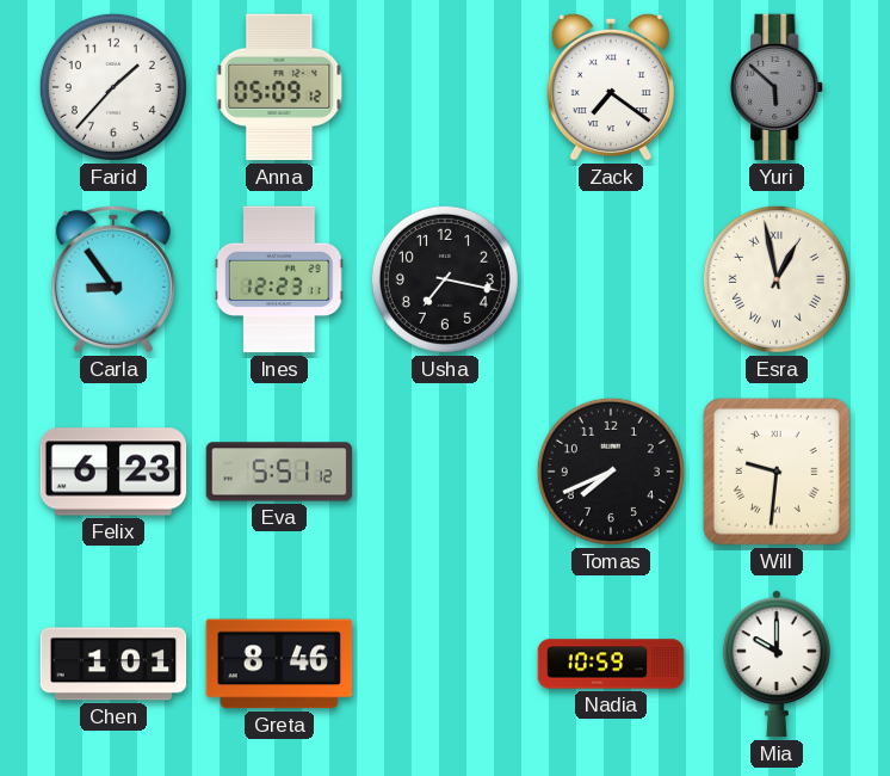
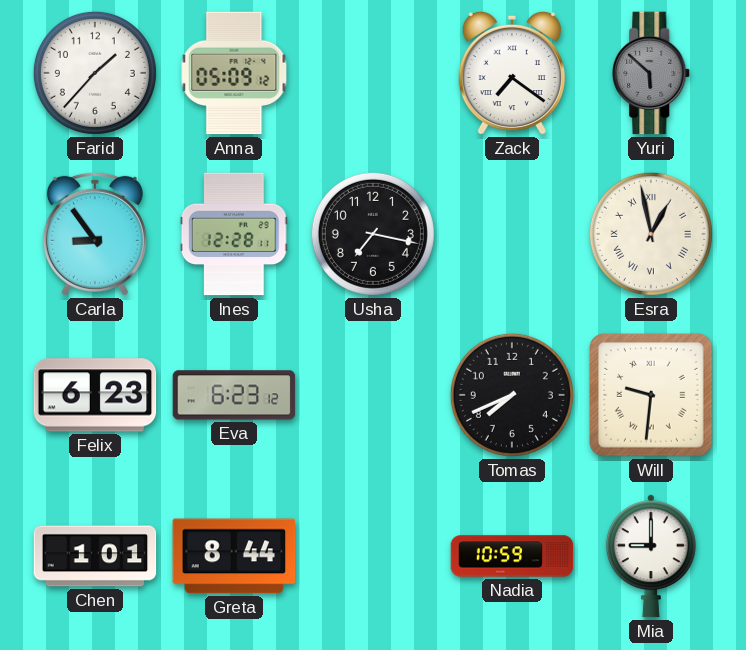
Ines: 12:23 -> 12:28 (234, 234)
Eva: 5:51 -> 6:23 (234, 395)
Greta: 8:46 -> 8:44 (234, 556)
Mia: 10:00 -> 9:00 (651, 556)
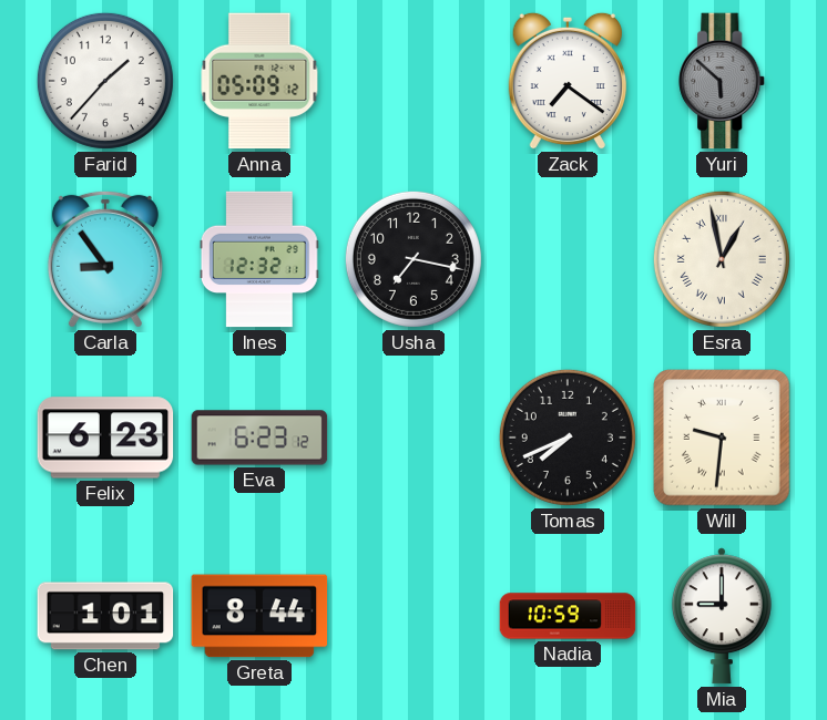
Ines: 12:28 -> 12:32 (259, 259)
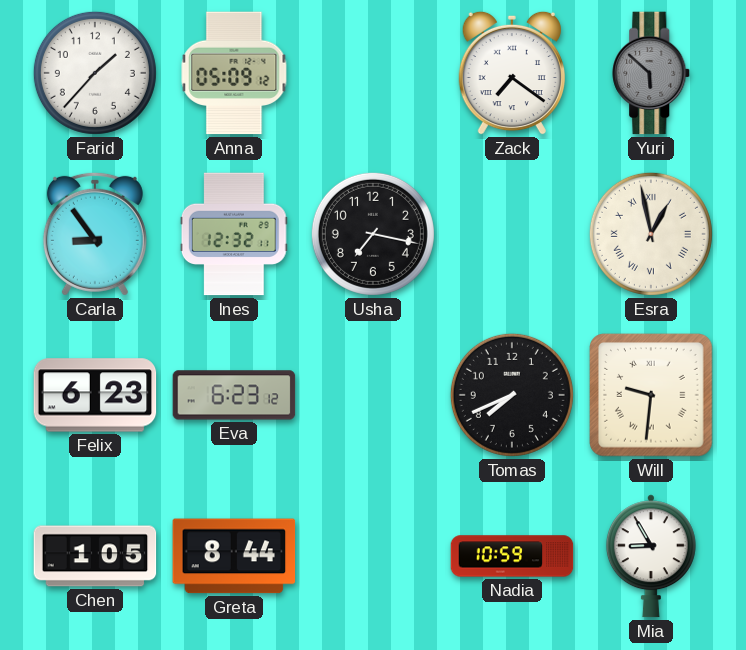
Chen: 1:01 -> 1:05 (95, 556)
Mia: 9:00 -> 8:55 (651, 556)
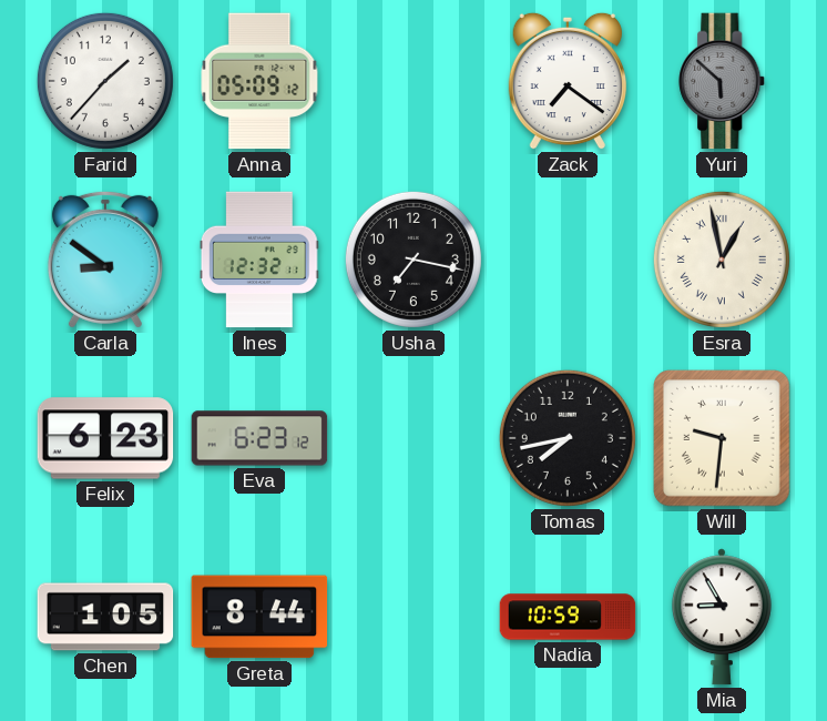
Carla: 8:54 -> 8:51 (105, 260)
Tomas: 7:41 -> 7:43 (568, 438)
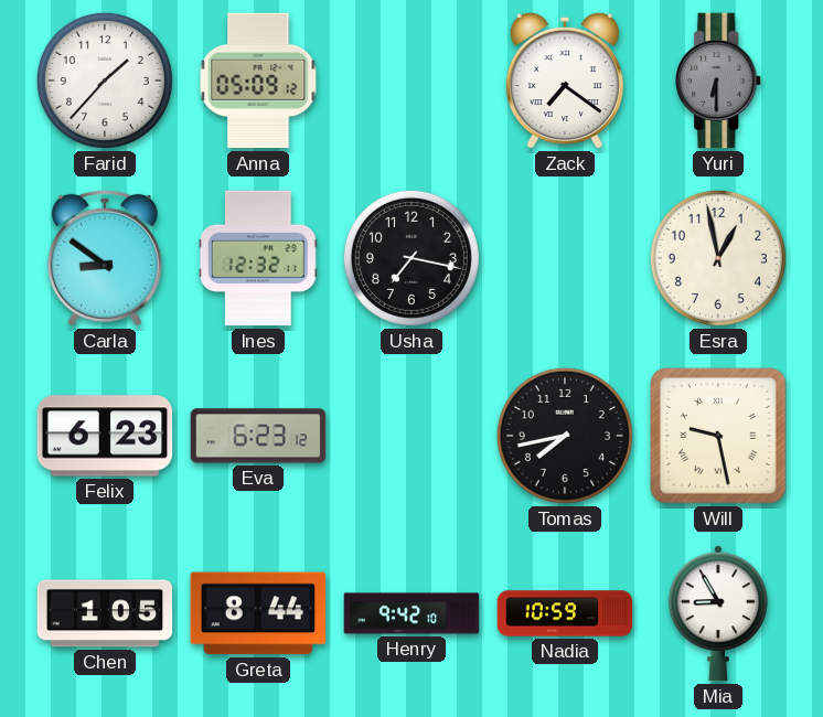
Yuri: 5:52 -> 6:30 (719, 81)
Esra numerals: Roman -> Arabic (718, 258)
Will: 9:31 -> 9:28 (718, 436)
Henry: none -> 9:42 (411, 613)
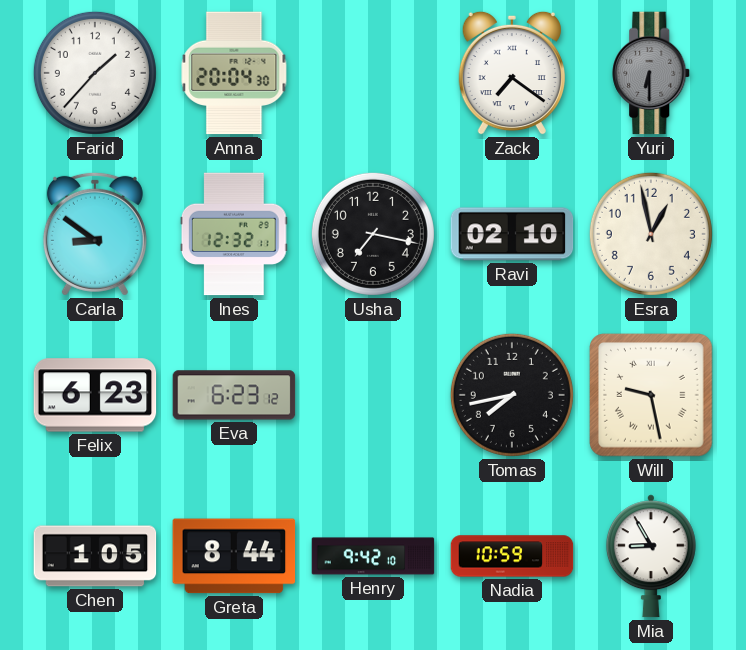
Anna: 05:09 -> 20:04 (234, 73)
Ravi: none -> 02:10 (512, 234)
